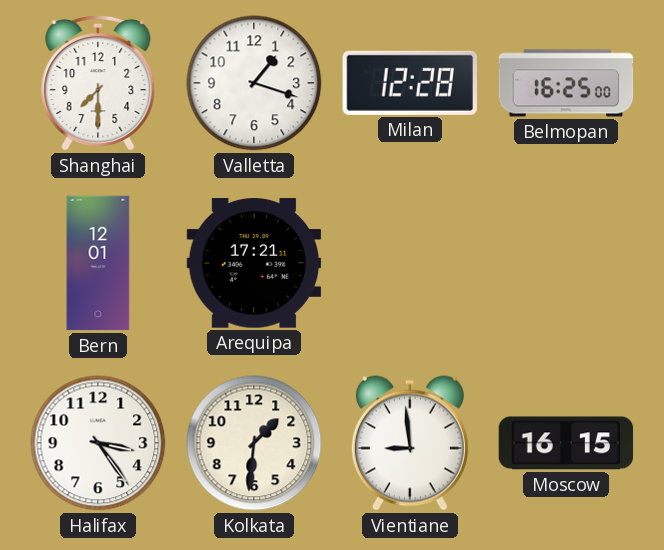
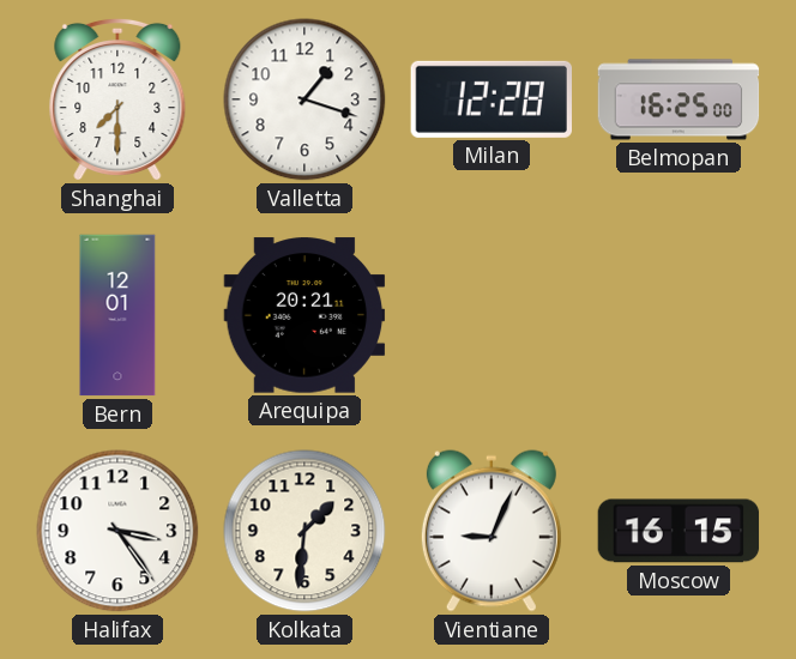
Arequipa: 17:21 -> 20:21 (304, 315)
Vientiane: 8:59 -> 9:04 (492, 531)
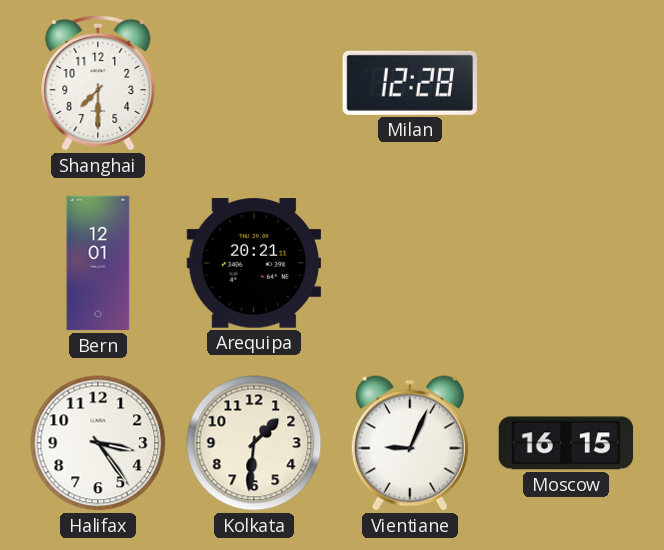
Valletta: 1:18 -> none (304, 99)
Belmopan: 16:25 -> none (679, 99)
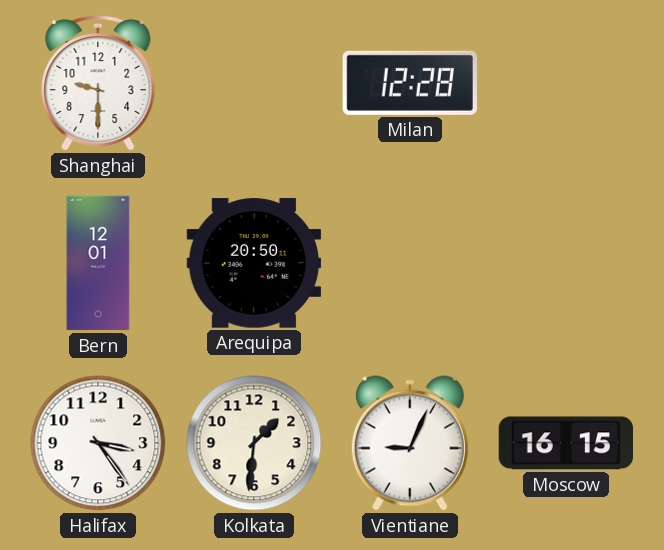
Shanghai: 7:30 -> 9:30 (98, 83)
Arequipa: 20:21 -> 20:50 (254, 263)
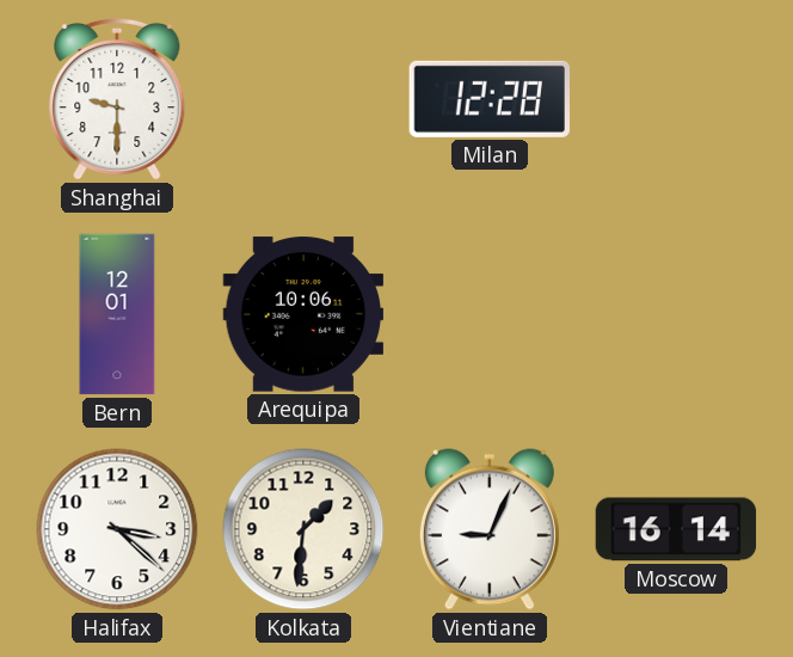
Arequipa: 20:50 -> 10:06 (303, 314)
Halifax: 3:24 -> 3:22 (117, 529)
Moscow: 16:15 -> 16:14 (676, 529)
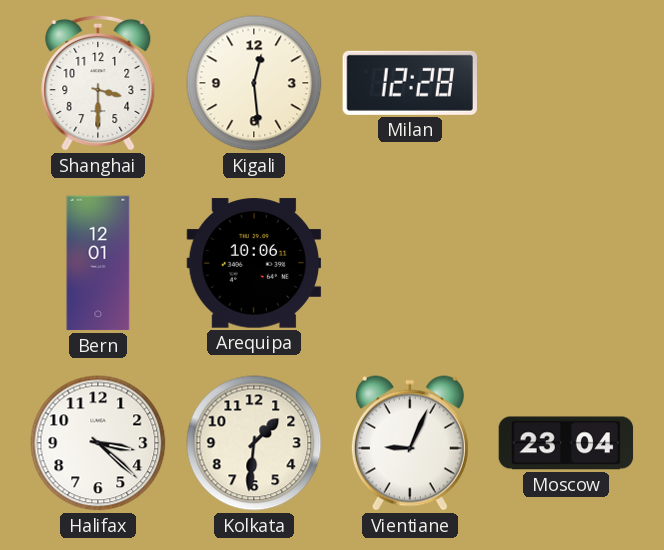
Shanghai: 9:30 -> 3:30 (98, 83)
Kigali: none -> 12:29 (254, 83)
Moscow: 16:14 -> 23:04 (566, 443)
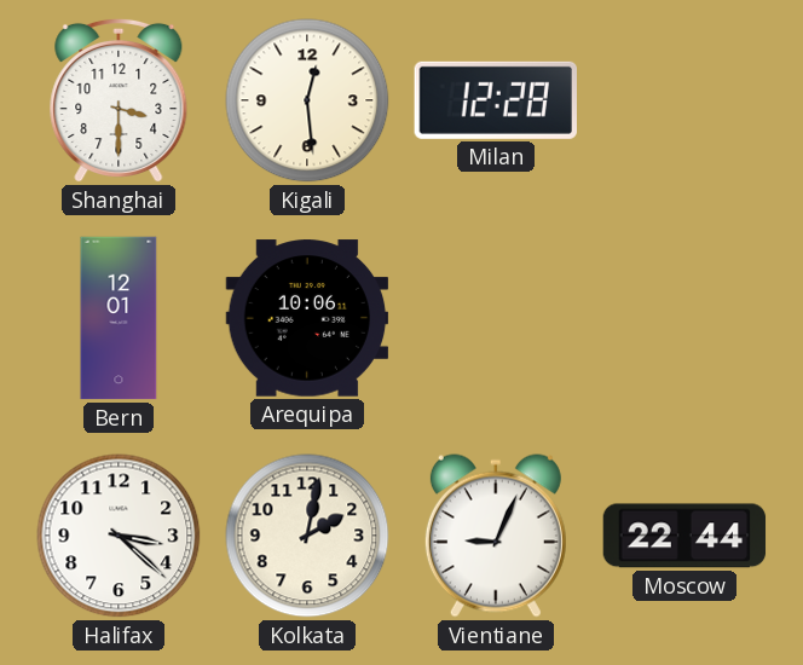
Kolkata: 1:31 -> 2:02 (307, 536)
Moscow: 23:04 -> 22:44 (684, 536)
